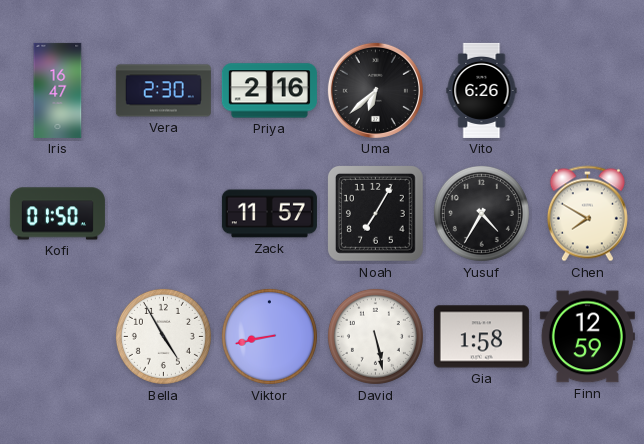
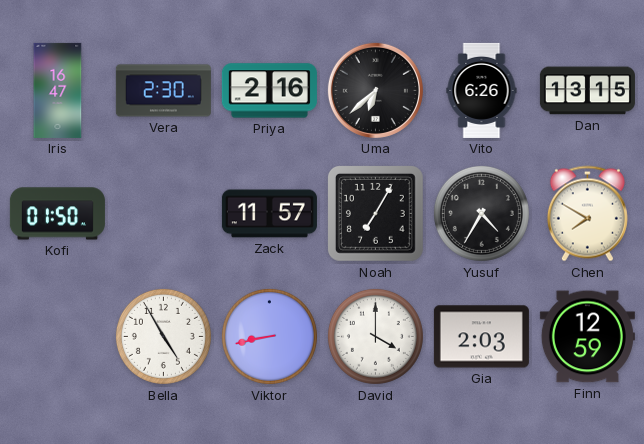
Dan: none -> 13:15 (587, 91)
David: 5:28 -> 4:00 (375, 336)
Gia: 1:58 -> 2:03 (481, 337)
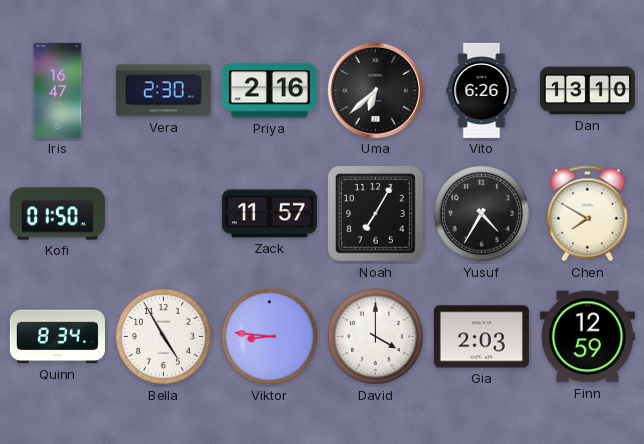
Dan: 13:15 -> 13:10 (587, 91)
Quinn: none -> 8:34 (57, 337)
Viktor: 8:43 -> 8:46 (269, 336)
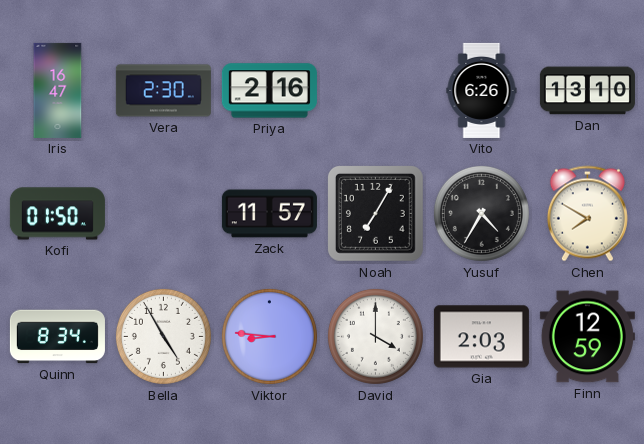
Uma: 6:38 -> none (375, 90)
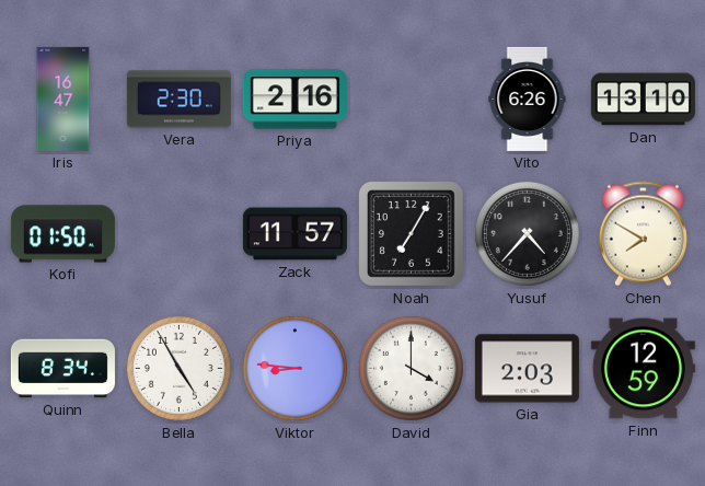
Yusuf: 4:35 -> 4:37 (527, 233)
